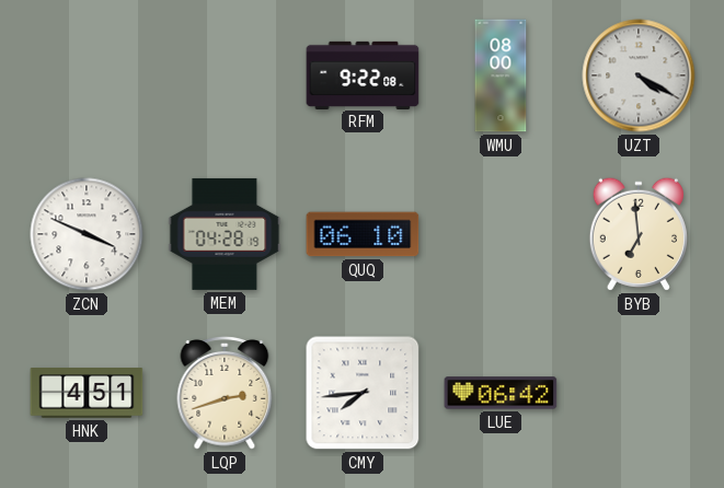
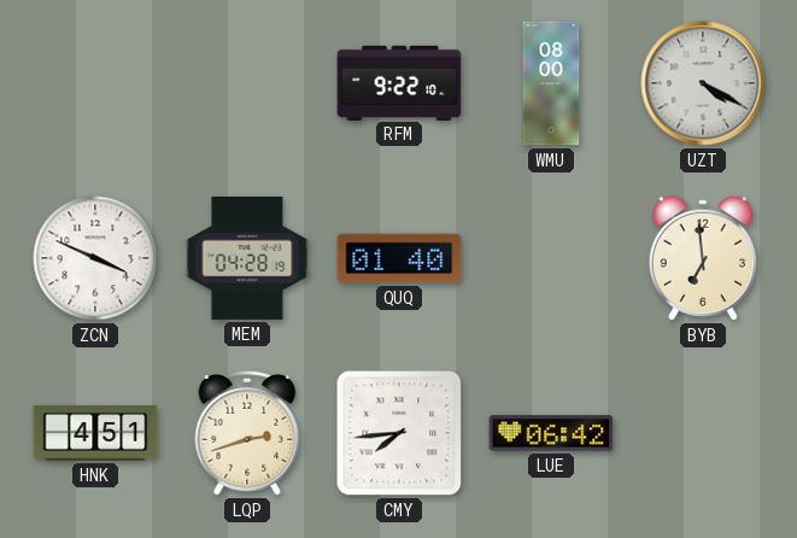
RFM: 9:22:08 -> 9:22:10 (399, 82)
QUQ: 06:10 -> 01:40 (399, 258)
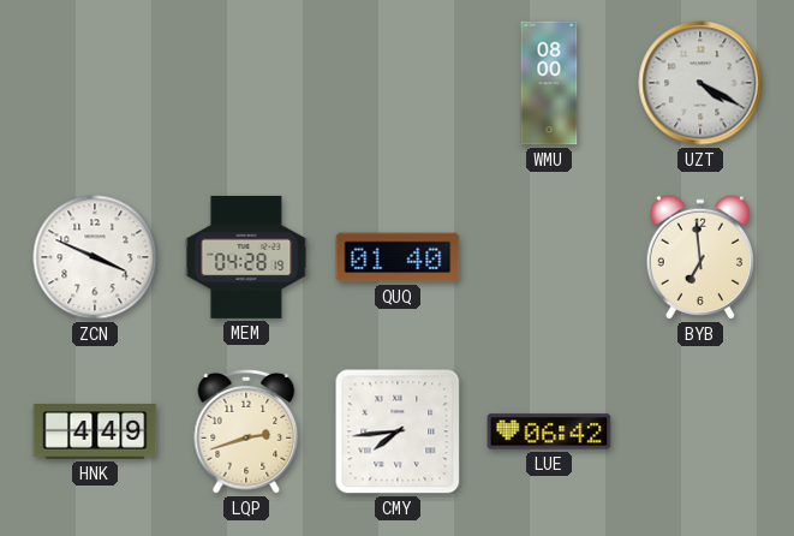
RFM: 9:22 -> none (399, 82)
HNK: 4:51 -> 4:49 (95, 431)
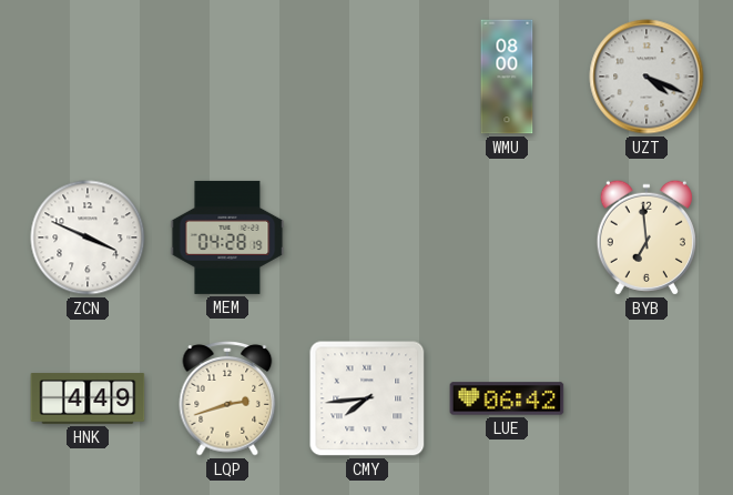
UZT: 4:20 -> 4:19 (647, 77)
QUQ: 01:40 -> none (398, 257)
